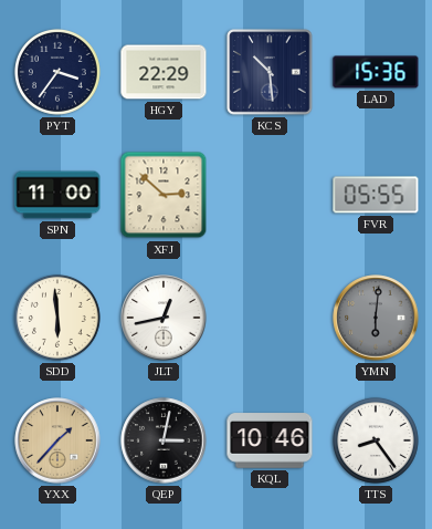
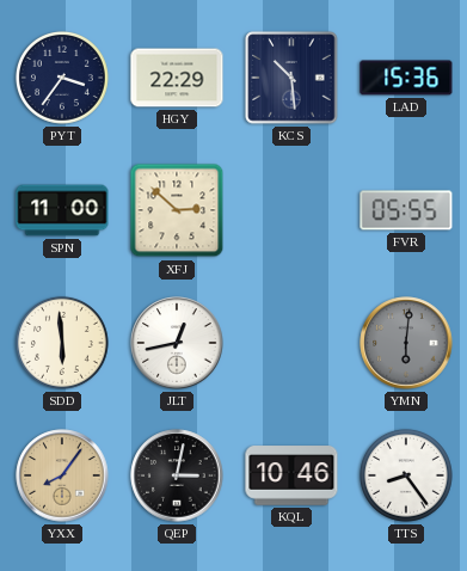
YXX: 1:37 -> 8:06 (62, 475)
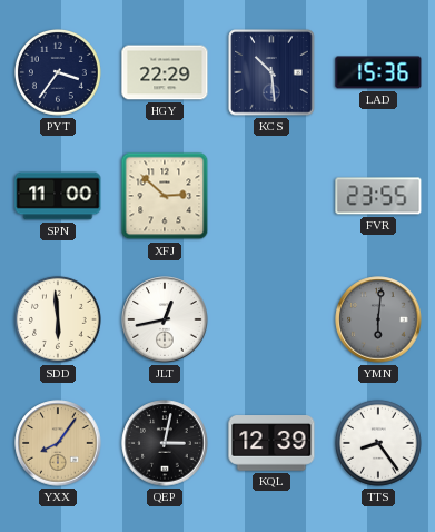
FVR: 05:55 -> 23:55 (378, 196)
KQL: 10:46 -> 12:39 (271, 443)
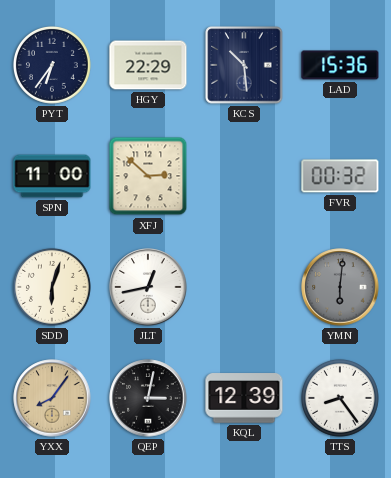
PYT: 3:36 -> 6:36 (52, 65)
FVR: 23:55 -> 00:32 (340, 176)
SDD: 5:59 -> 6:03 (52, 287)
